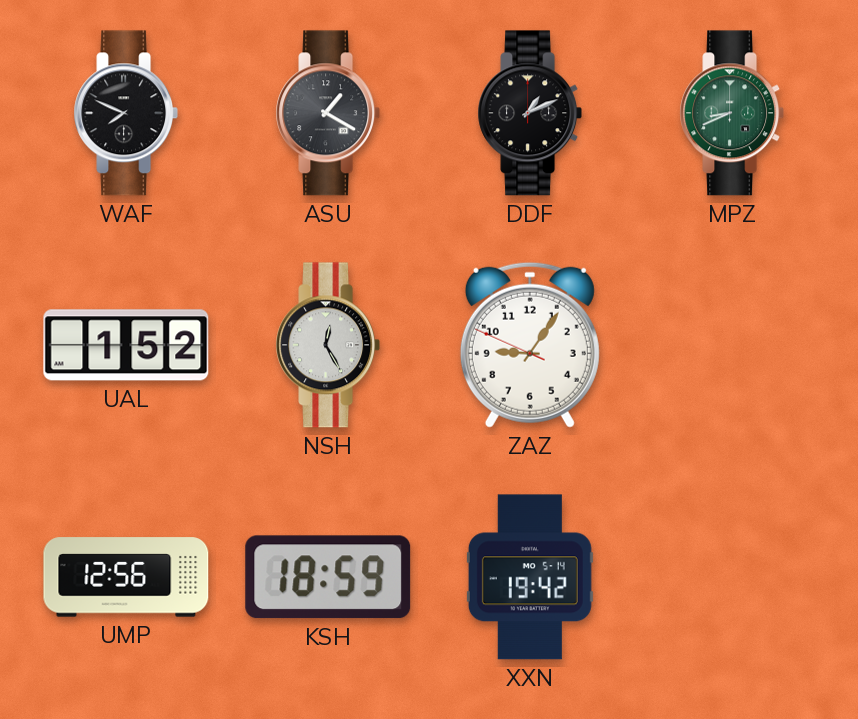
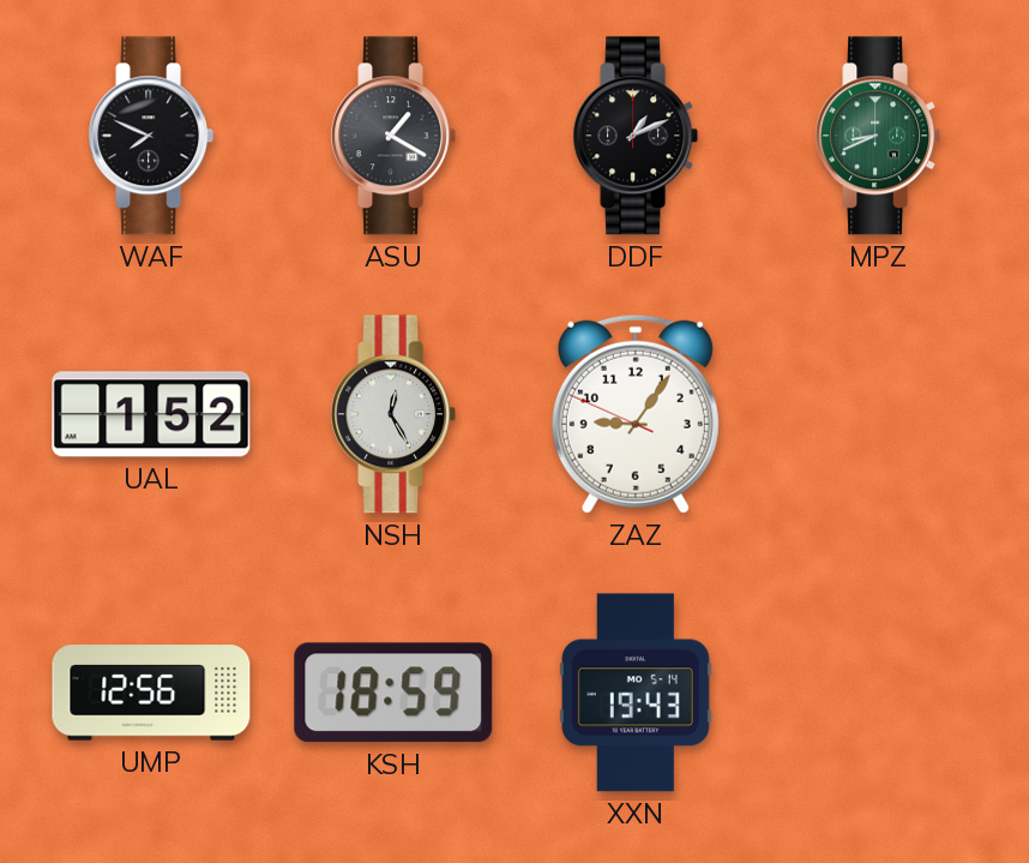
XXN: 19:42 -> 19:43 (636, 693)
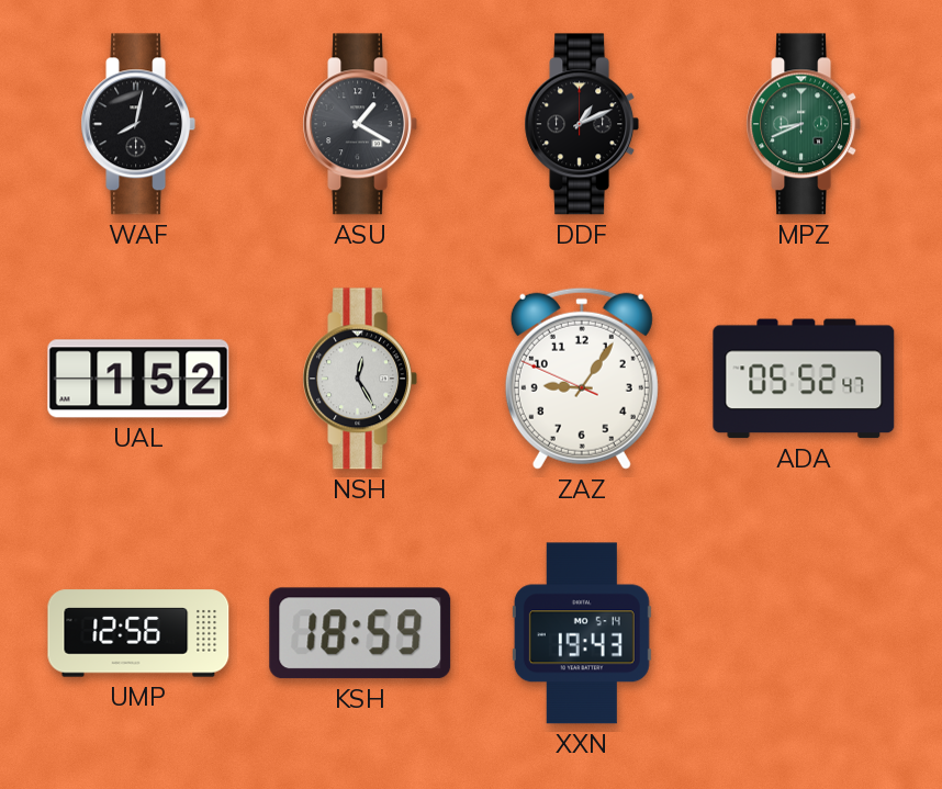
WAF: 7:49 -> 8:02 (138, 124)
ADA: none -> 05:52 (804, 379)
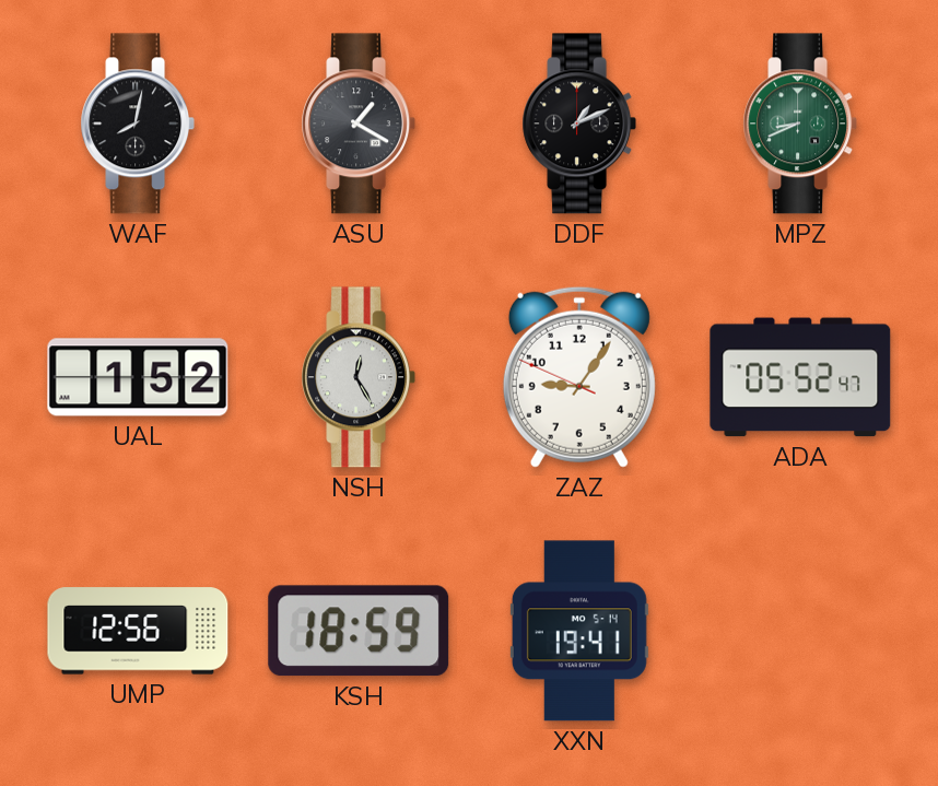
XXN: 19:43 -> 19:41 (579, 631)
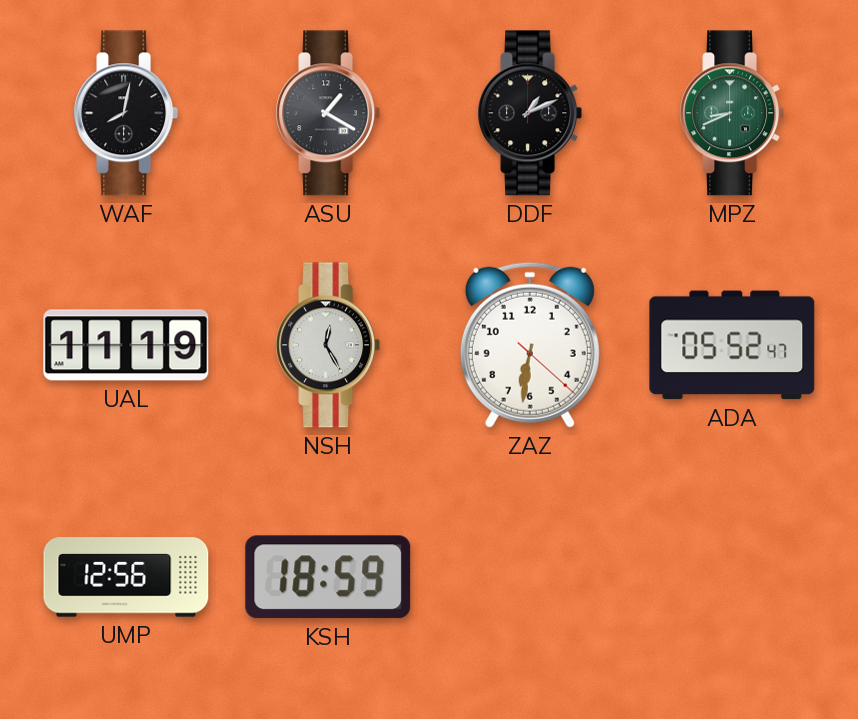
UAL: 1:52 -> 11:19 (126, 345)
ZAZ: 9:05 -> 6:31 (530, 345)
XXN: 19:41 -> none (579, 631)
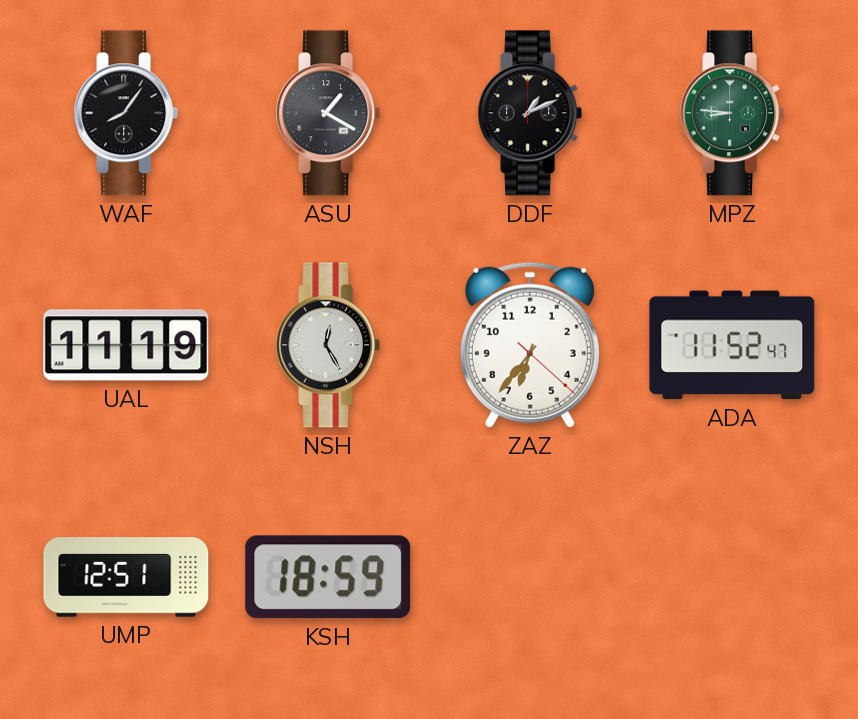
WAF: 8:02 -> 8:06 (126, 113)
MPZ: 8:41 -> 8:46 (732, 113)
ZAZ: 6:31 -> 6:36 (530, 345)
ADA: 05:52 -> 11:52 (732, 345)
UMP: 12:56 -> 12:51 (126, 577)
